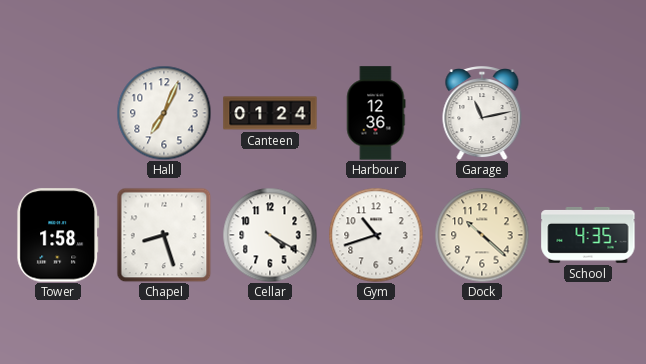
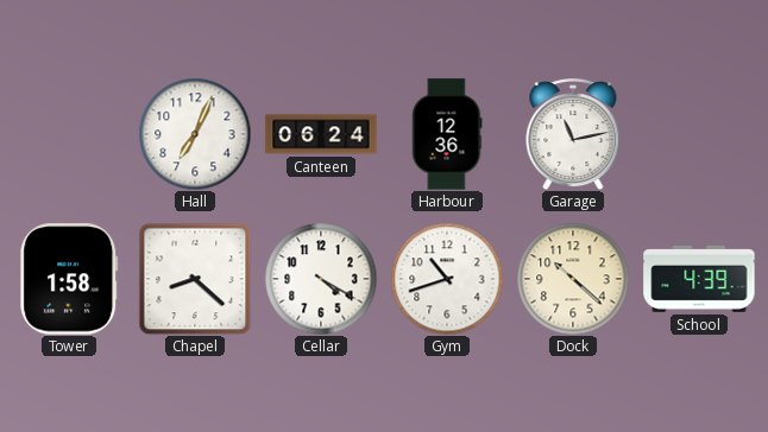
Canteen: 01:24 -> 06:24 (321, 134)
Chapel: 8:27 -> 8:22 (195, 279)
School: 4:35 -> 4:39 (699, 279)
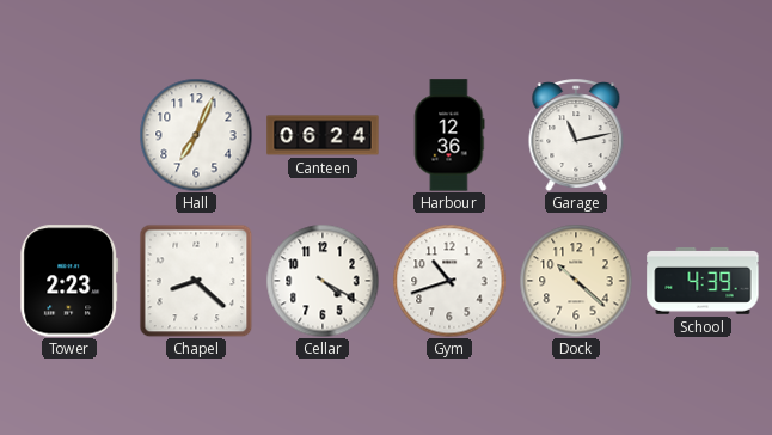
Tower: 1:58 -> 2:23 (69, 281)
